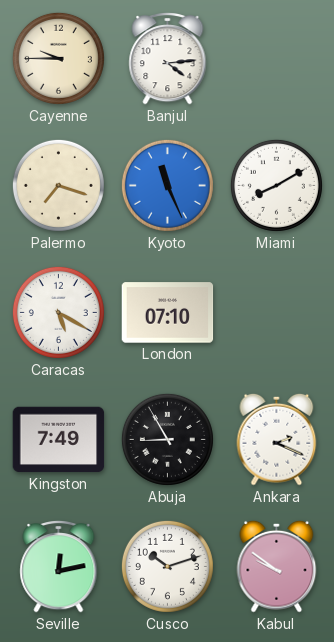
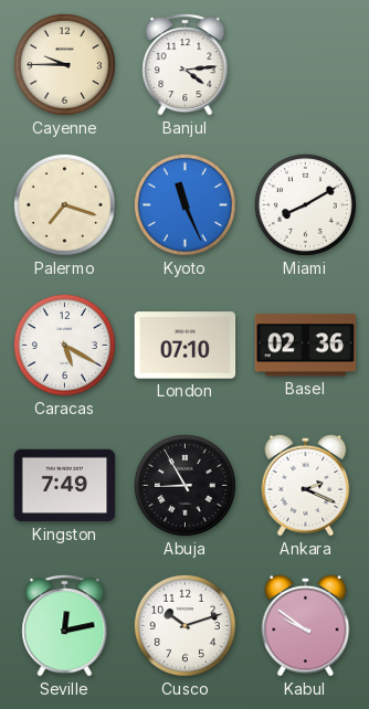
Basel: none -> 02:36 (306, 346)
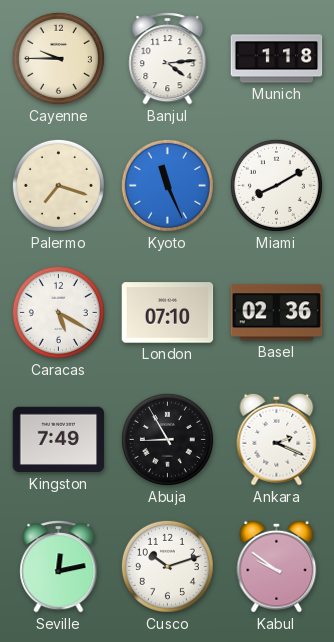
Munich: none -> 1:18 (277, 59)
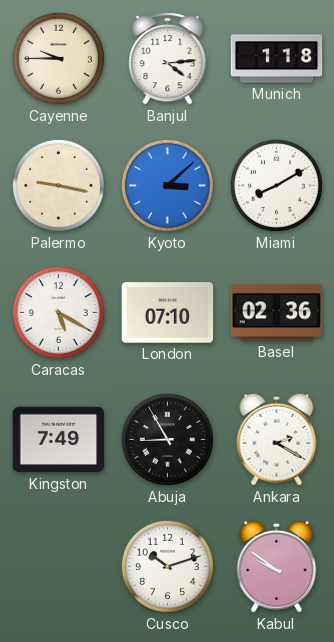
Palermo: 7:18 -> 9:17 (58, 185)
Kyoto: 11:26 -> 3:08 (167, 185)
Ankara: 2:19 -> 2:20 (277, 439)
Seville: 12:13 -> none (59, 567)
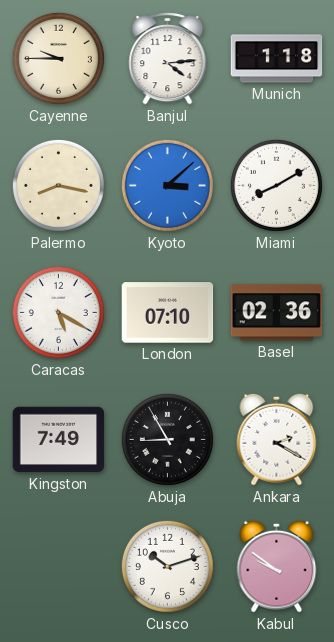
Palermo: 9:17 -> 8:17 (58, 185)
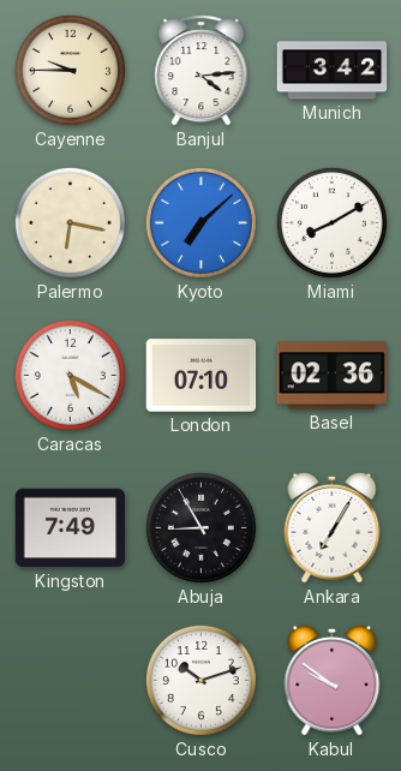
Munich: 1:18 -> 3:42 (333, 71)
Palermo: 8:17 -> 6:17 (70, 222)
Kyoto: 3:08 -> 7:08 (200, 222)
Ankara: 2:20 -> 7:05 (333, 527)
